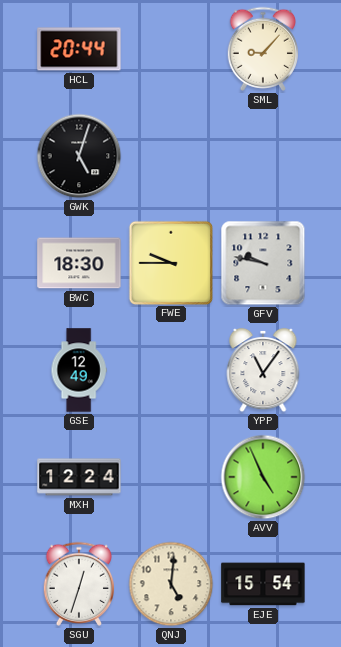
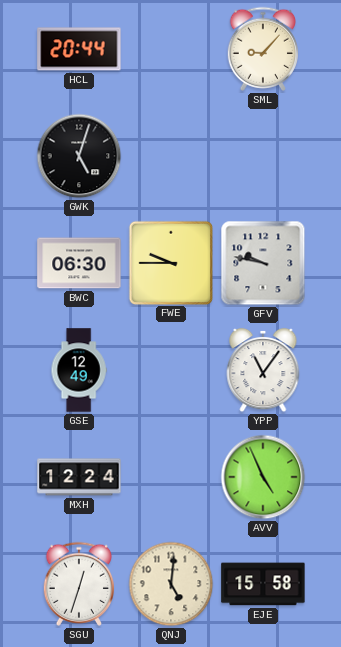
BWC: 18:30 -> 06:30 (79, 263)
EJE: 15:54 -> 15:58 (263, 584)
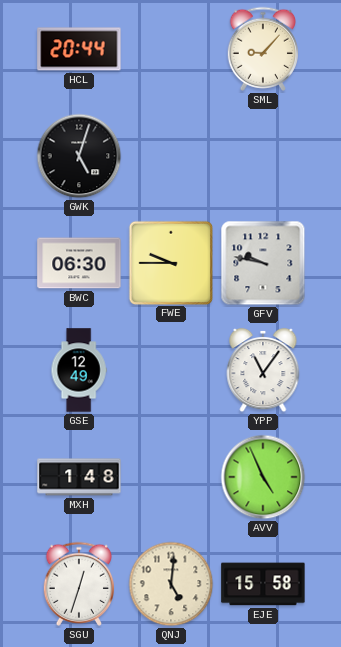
MXH: 12:24 -> 1:48 (79, 477)
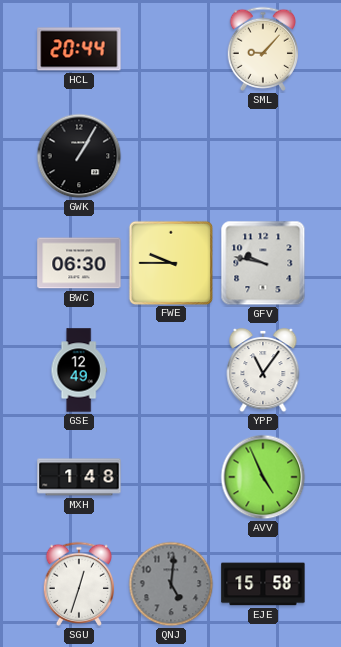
GWK: 5:03 -> 1:05 (79, 156)
QNJ dial: cream -> grey (171, 584)
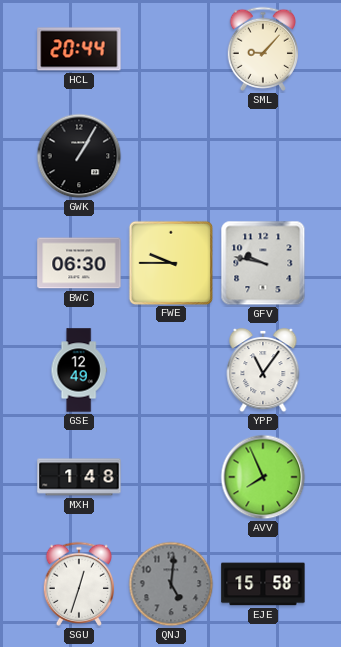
AVV: 4:56 -> 7:56 (263, 477)
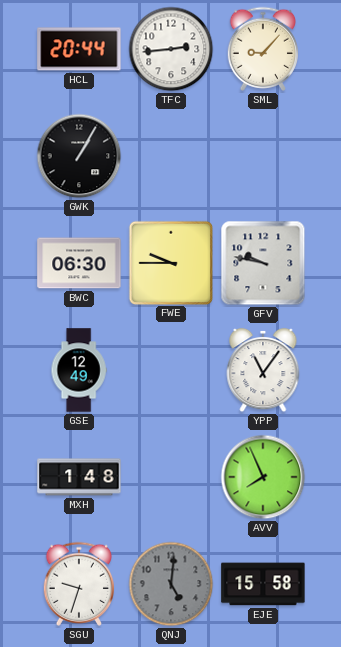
TFC: none -> 2:44 (171, 49)
SGU: 12:33 -> 9:33 (78, 584)
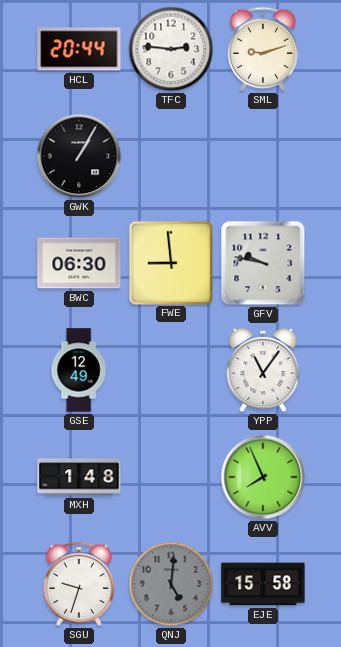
TFC: 2:44 -> 2:46 (171, 49)
SML: 9:07 -> 9:12 (262, 49)
FWE: 9:45 -> 8:59 (170, 262)
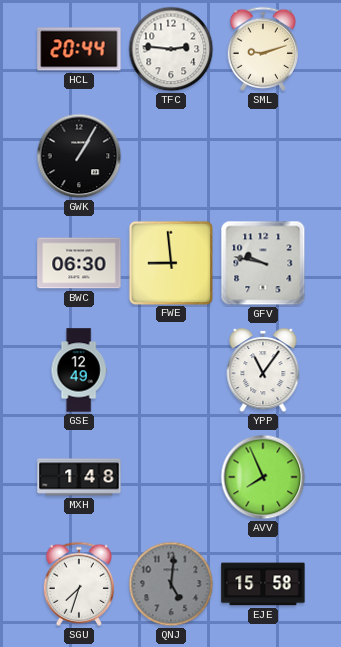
SGU: 9:33 -> 7:33 (78, 584)
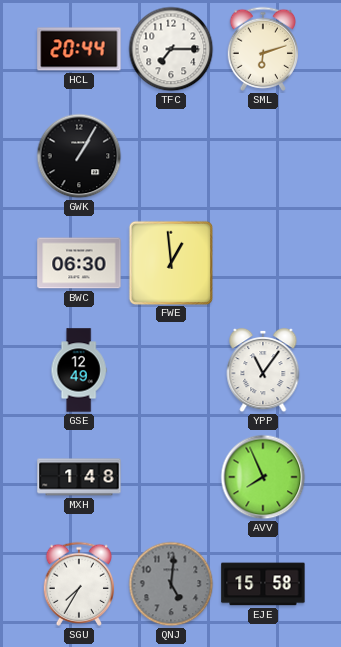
TFC: 2:46 -> 7:15 (171, 49)
SML: 9:12 -> 6:12 (262, 49)
FWE: 8:59 -> 12:59 (170, 262)
GFV: 9:47 -> none (263, 263)
SGU: 7:33 -> 7:35 (78, 584)
